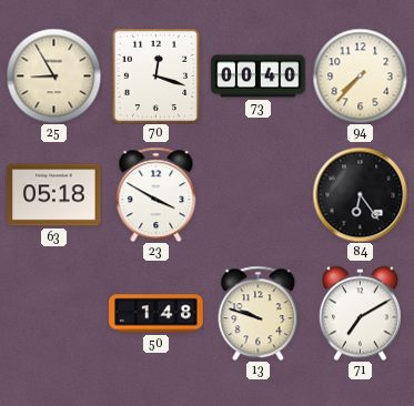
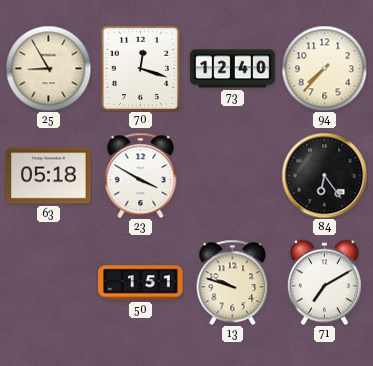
73: 00:40 -> 12:40 (233, 69)
50: 1:48 -> 1:51 (141, 283)
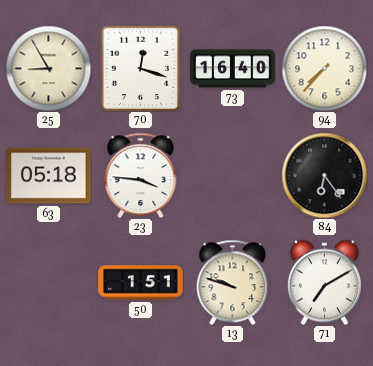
73: 12:40 -> 16:40 (233, 69)
23: 3:50 -> 3:46 (141, 175)
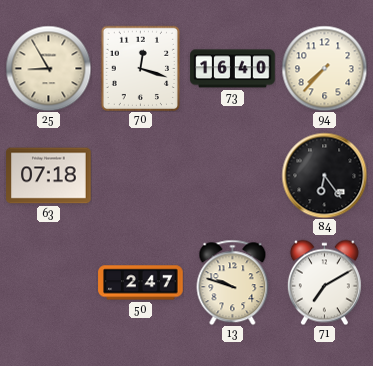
63: 05:18 -> 07:18 (49, 176)
23: 3:46 -> none (141, 175)
50: 1:51 -> 2:47 (141, 283)
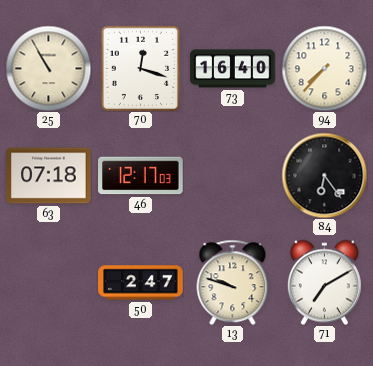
25: 8:55 -> 10:55 (48, 68)
46: none -> 12:17 (141, 176)
